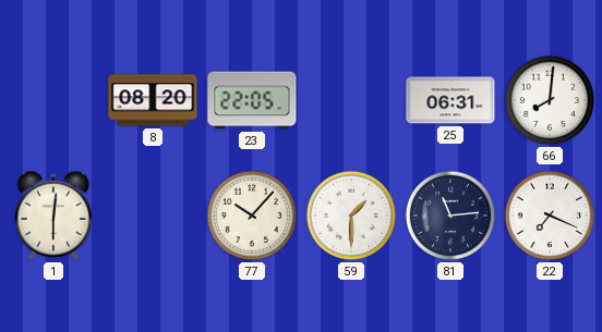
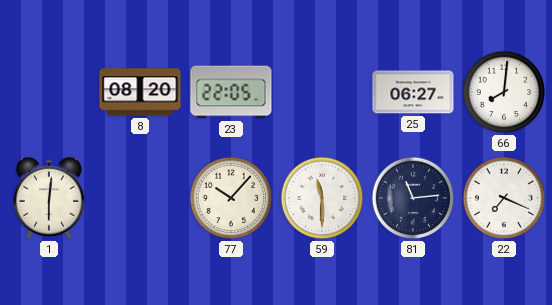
25: 06:31 -> 06:27 (413, 92)
59: 1:30 -> 11:30 (322, 198)
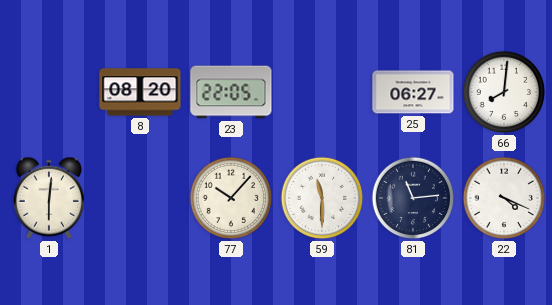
22: 7:19 -> 4:19 (504, 198)
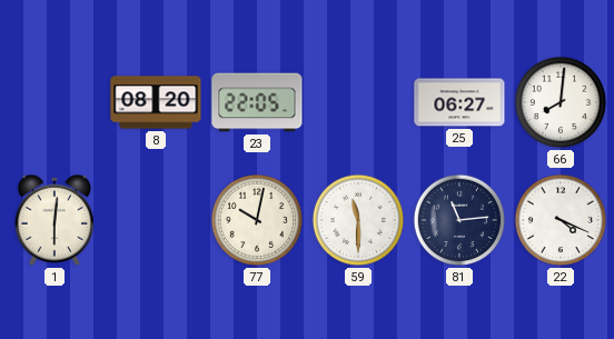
77: 10:07 -> 10:02 (257, 220)
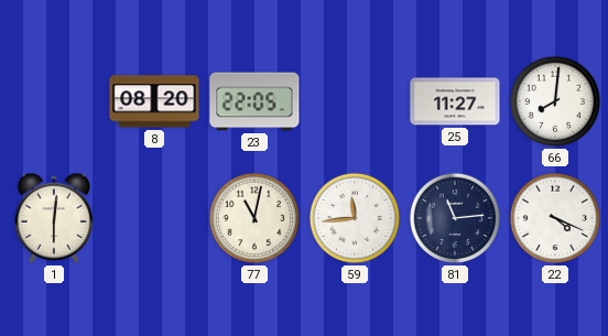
25: 06:27 -> 11:27 (455, 101)
77: 10:02 -> 11:02 (254, 218)
59: 11:30 -> 11:44 (355, 218)
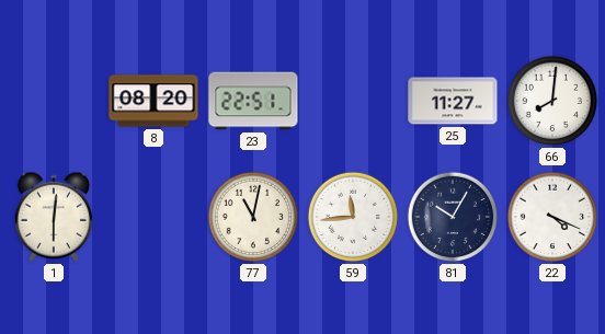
23: 22:05 -> 22:51 (253, 101)
81: 11:14 -> 10:05 (453, 217)
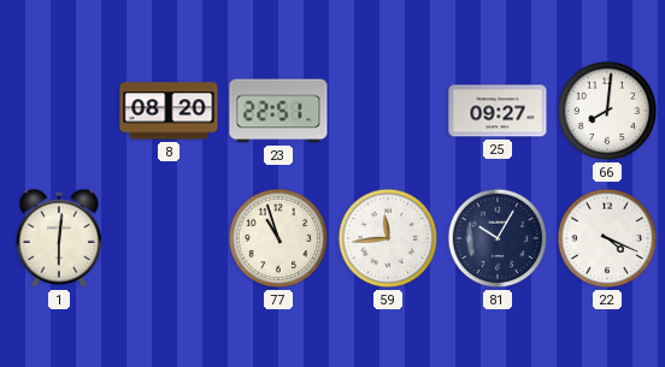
25: 11:27 -> 09:27 (498, 111)
77: 11:02 -> 10:57 (278, 238)
